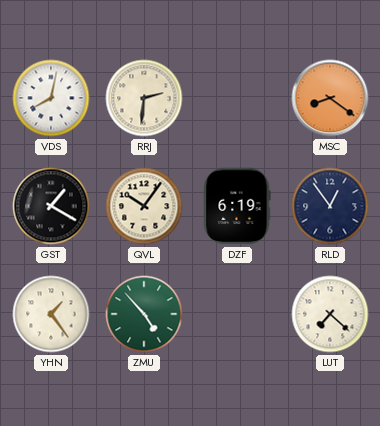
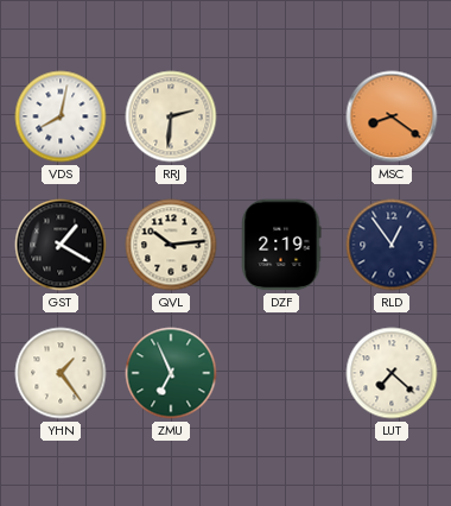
QVL: 10:06 -> 10:14 (171, 245)
DZF: 6:19 -> 2:19 (281, 245)
ZMU: 4:53 -> 6:56 (171, 373)
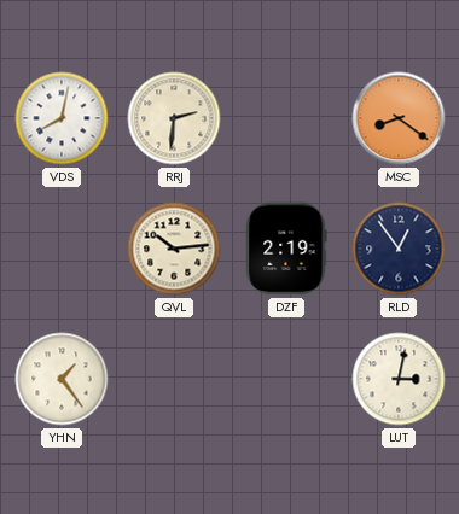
GST: 1:20 -> none (61, 245)
ZMU: 6:56 -> none (171, 373)
LUT: 7:22 -> 3:02 (399, 379)
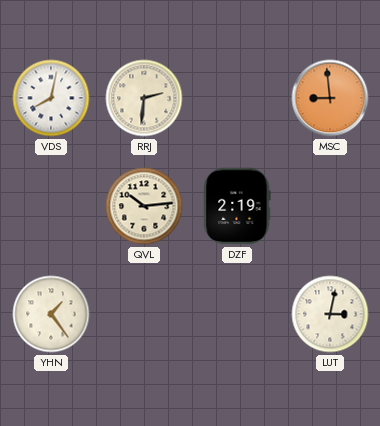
MSC: 8:21 -> 8:59 (330, 98)
RLD: 12:54 -> none (399, 249)
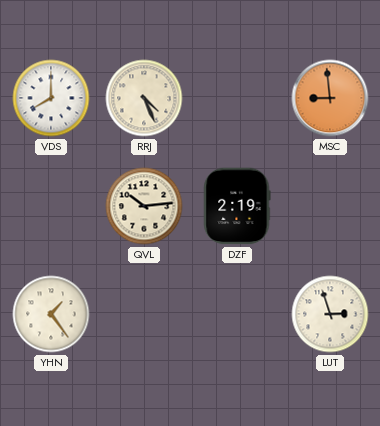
VDS: 8:02 -> 8:00 (51, 98)
RRJ: 2:31 -> 4:26 (144, 98)
LUT: 3:02 -> 2:57 (330, 314)
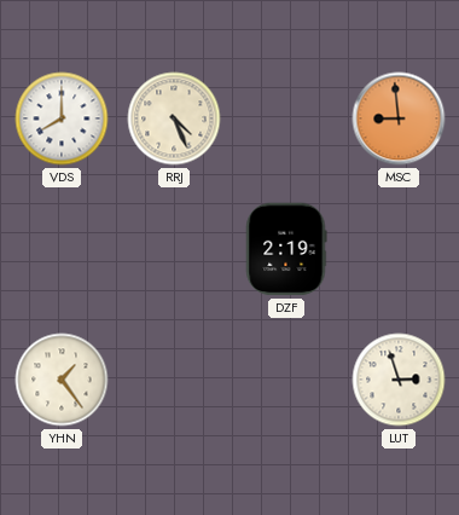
QVL: 10:14 -> none (144, 206)
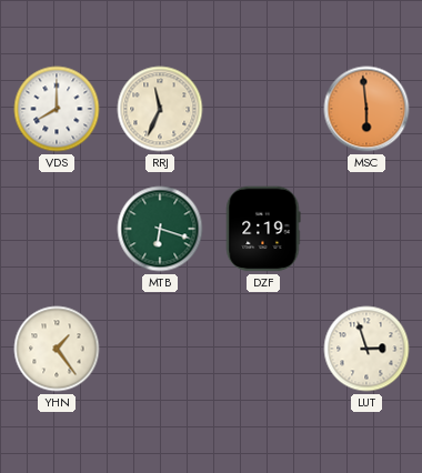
RRJ: 4:26 -> 11:34 (160, 109)
MSC: 8:59 -> 5:59 (366, 109)
MTB: none -> 6:18 (160, 229)
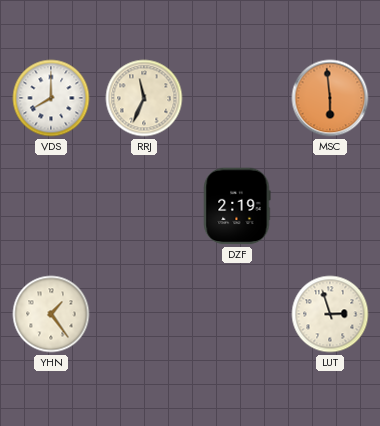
MTB: 6:18 -> none (160, 229)
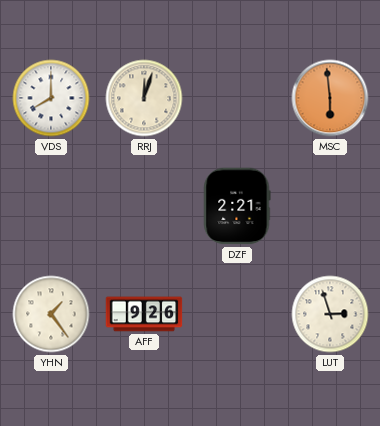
RRJ: 11:34 -> 12:03 (144, 98)
DZF: 2:19 -> 2:21 (237, 206)
AFF: none -> 9:26 (144, 314)
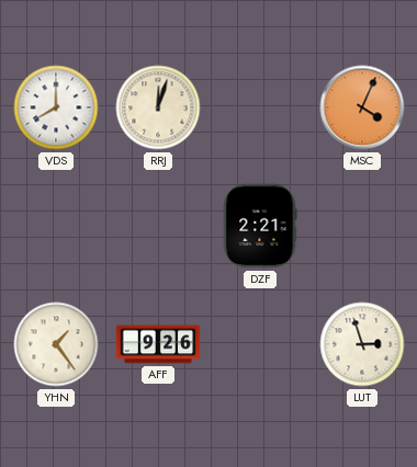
MSC: 5:59 -> 4:04 (362, 107)
